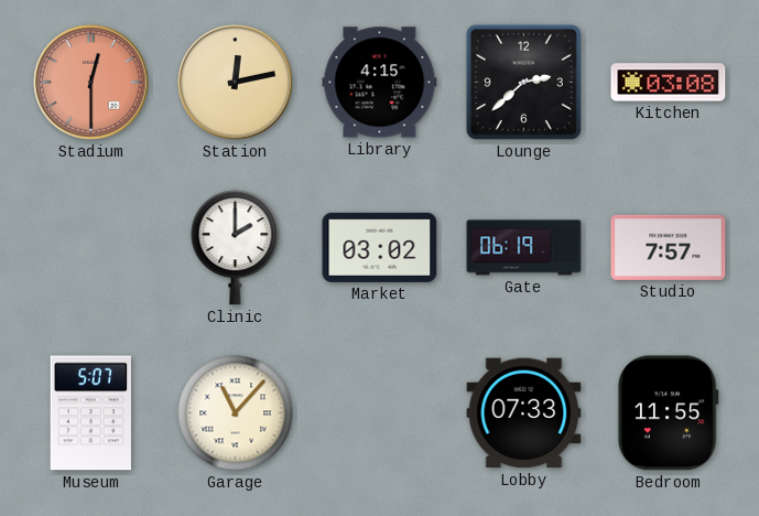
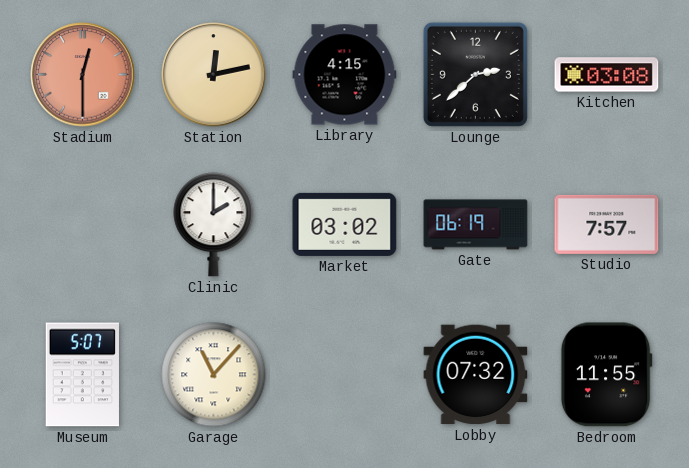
Lobby: 07:33 -> 07:32 (476, 375)
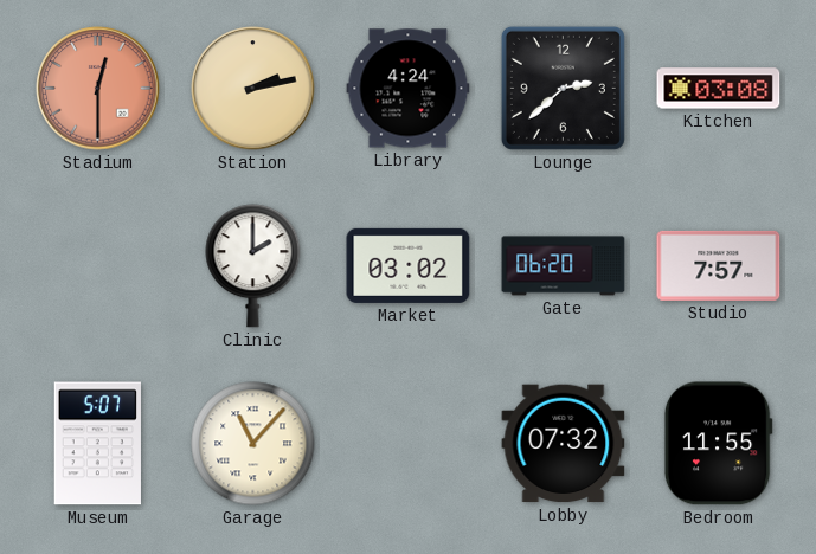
Station: 12:13 -> 2:13 (253, 89)
Library: 4:15 -> 4:24 (409, 89)
Gate: 06:19 -> 06:20 (564, 266)
